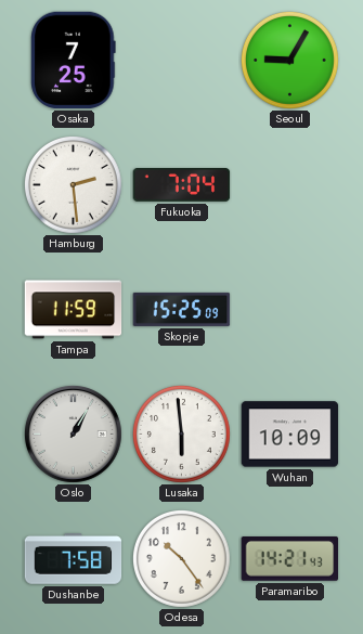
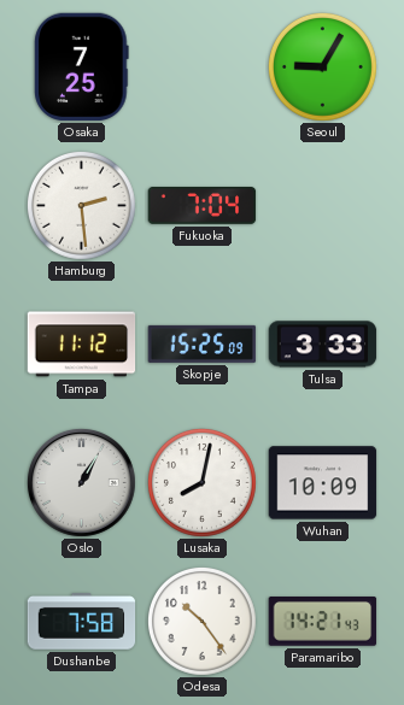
Tampa: 11:59 -> 11:12 (82, 345)
Tulsa: none -> 3:33 (323, 345)
Lusaka: 5:59 -> 8:02 (201, 482)
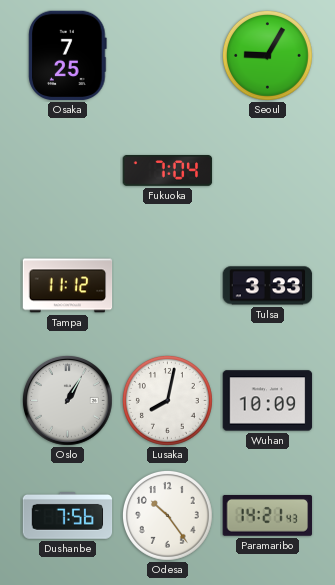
Hamburg: 2:29 -> none (81, 205)
Skopje: 15:25 -> none (203, 343)
Dushanbe: 7:58 -> 7:56 (68, 516)
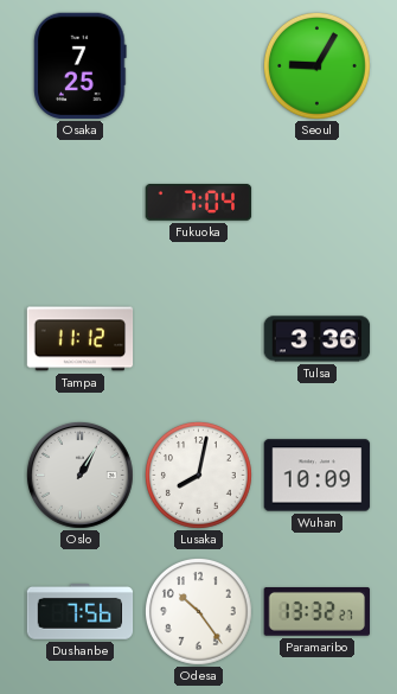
Tulsa: 3:33 -> 3:36 (318, 339)
Paramaribo: 14:21 -> 13:32 (318, 612)
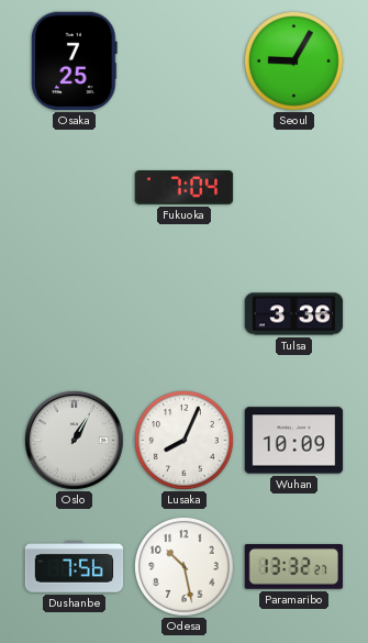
Tampa: 11:12 -> none (81, 339)
Lusaka: 8:02 -> 8:04 (183, 440)
Odesa: 10:24 -> 10:28 (183, 566)
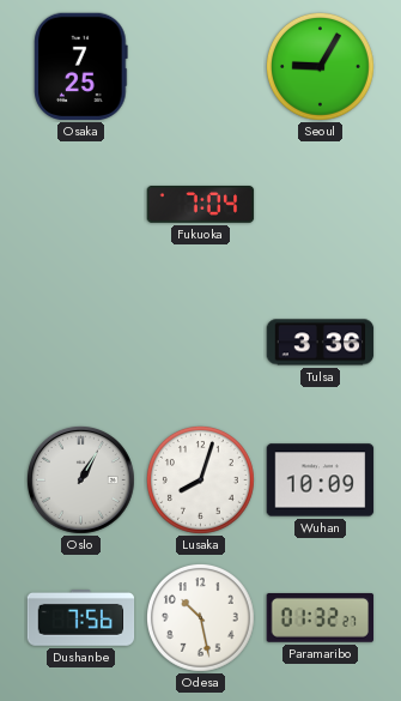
Lusaka: 8:04 -> 8:03 (200, 479)
Paramaribo: 13:32 -> 01:32 (321, 618)
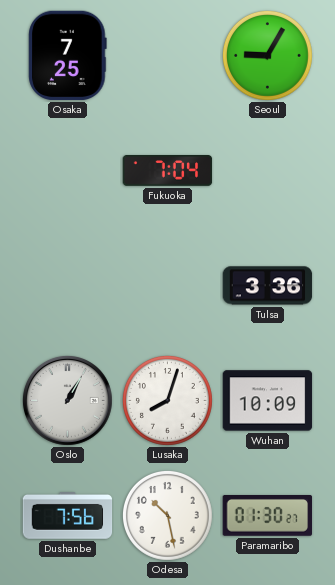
Paramaribo: 01:32 -> 01:30 (268, 516)
